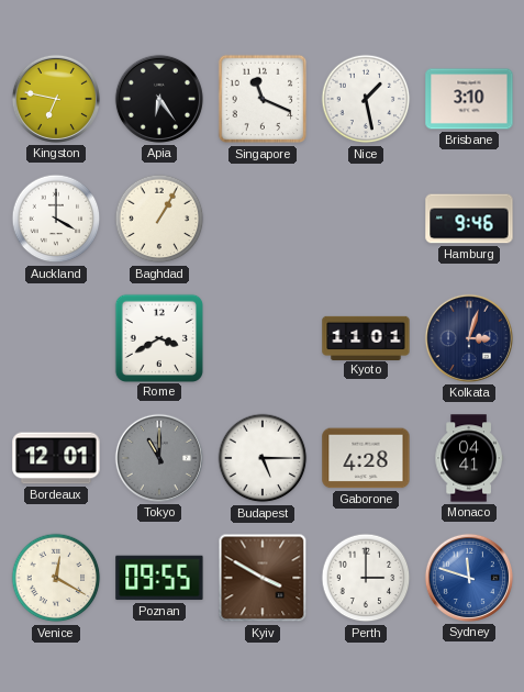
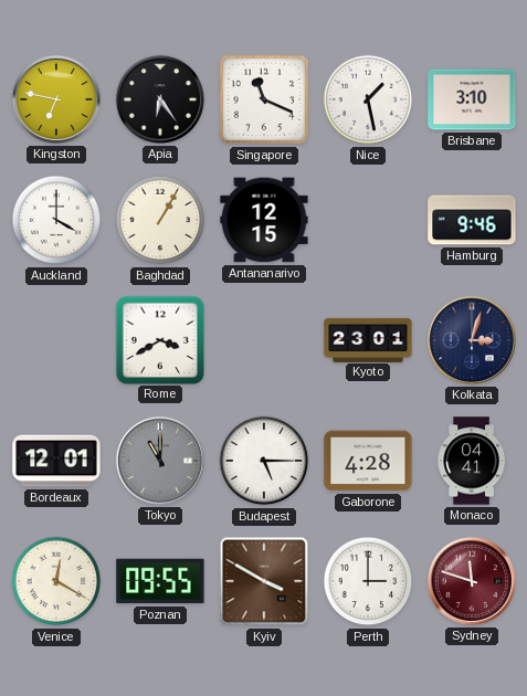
Antananarivo: none -> 12:15 (264, 220)
Kyoto: 11:01 -> 23:01 (368, 339)
Sydney dial: blue -> burgundy (472, 581)
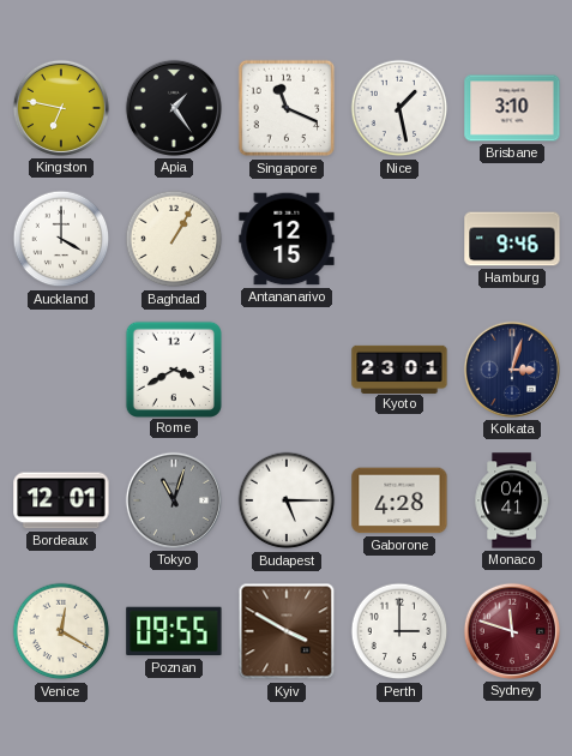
Apia: 6:24 -> 1:24 (174, 108)
Tokyo: 11:00 -> 11:03 (174, 500)
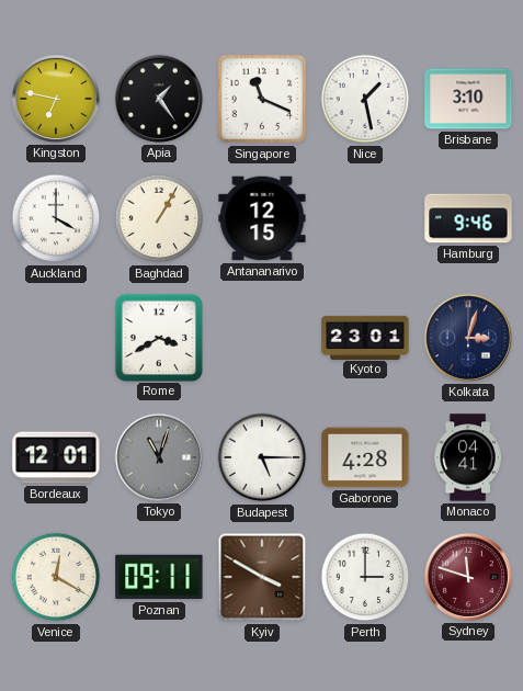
Poznan: 09:55 -> 09:11 (159, 577)
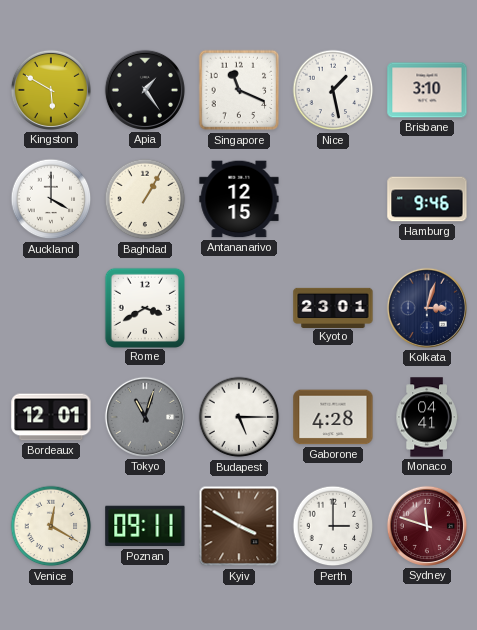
Kingston: 6:47 -> 5:50 (51, 90)
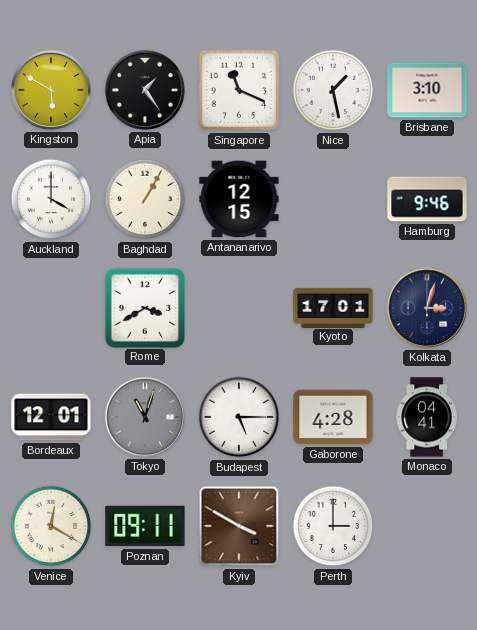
Kyoto: 23:01 -> 17:01 (333, 307)
Sydney: 11:48 -> none (427, 526)
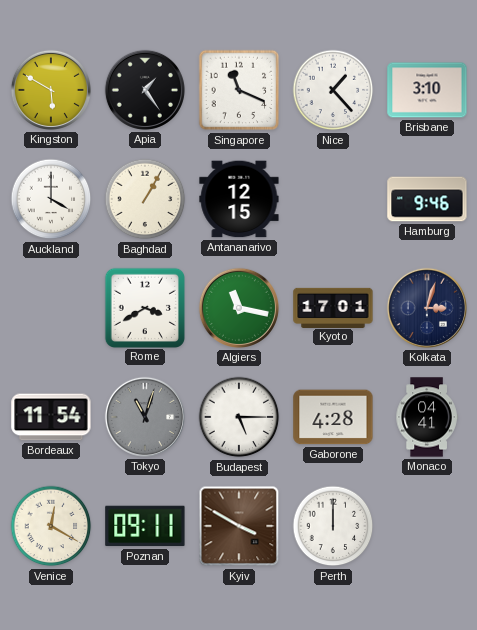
Nice: 1:28 -> 1:23 (333, 90)
Algiers: none -> 11:17 (239, 308)
Bordeaux: 12:01 -> 11:54 (51, 417)
Perth: 3:00 -> 12:00 (333, 526)
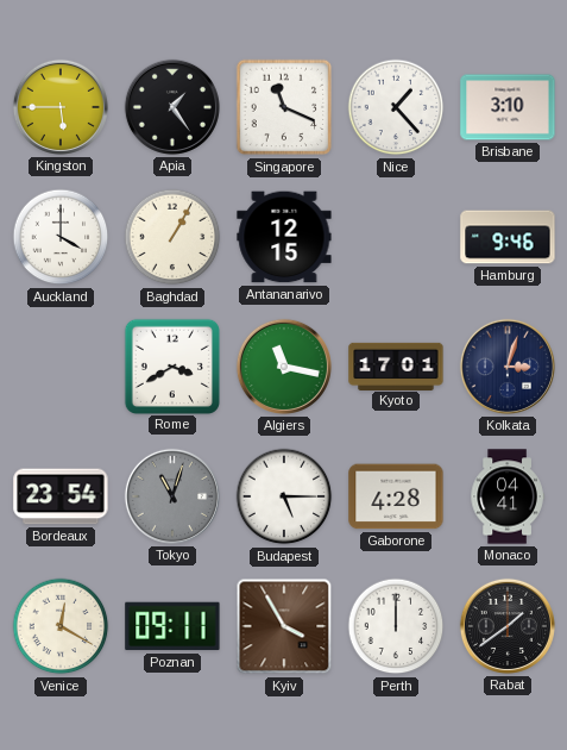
Kingston: 5:50 -> 5:45 (61, 107)
Bordeaux: 11:54 -> 23:54 (61, 496)
Kyiv: 3:50 -> 3:55 (284, 626)
Rabat: none -> 1:39 (508, 626)
